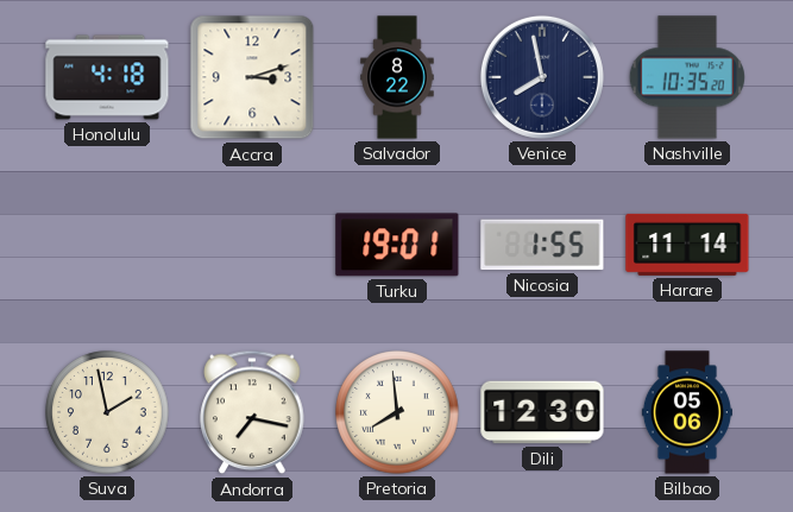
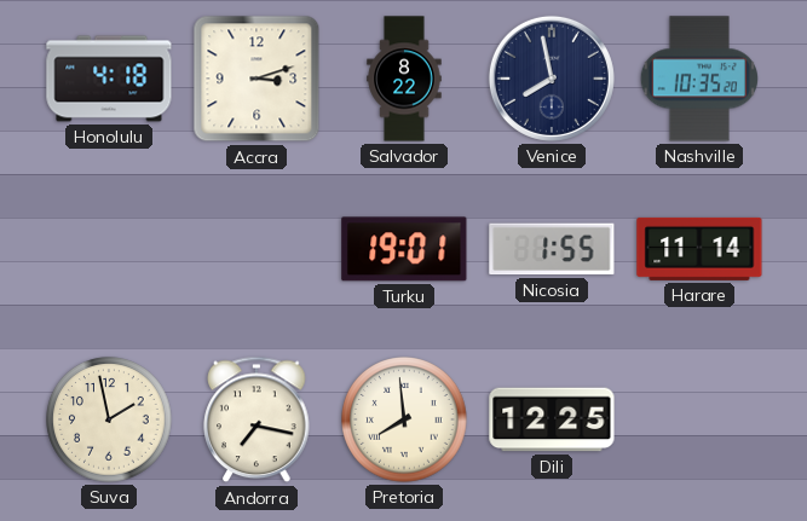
Dili: 12:30 -> 12:25 (552, 419)
Bilbao: 05:06 -> none (686, 412)
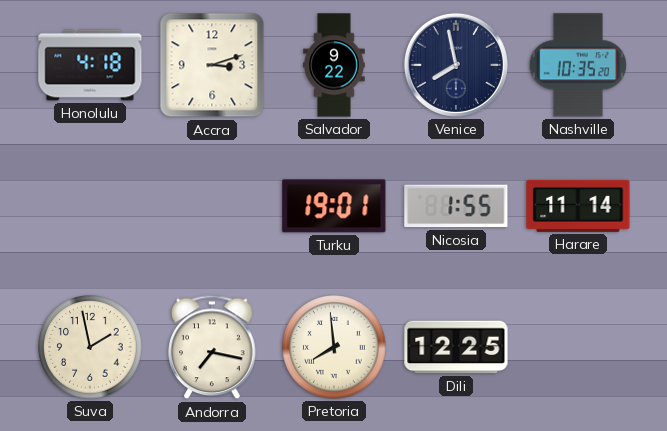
Salvador: 8:22 -> 9:22 (334, 65)
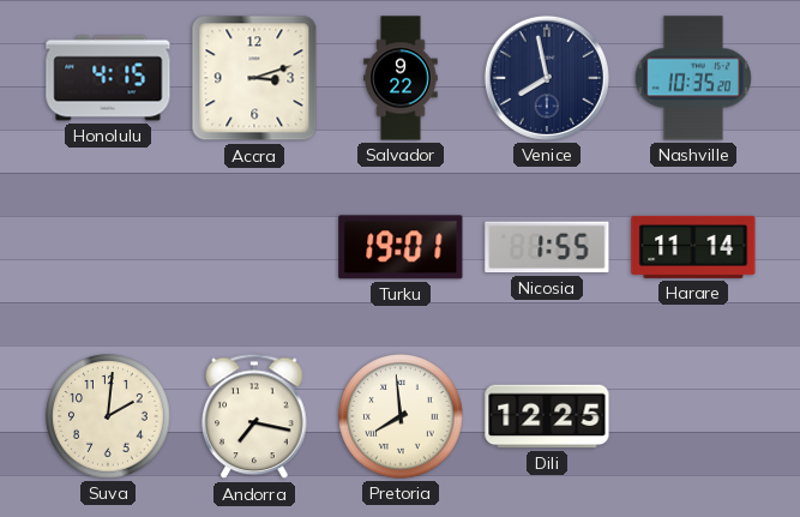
Honolulu: 4:18 -> 4:15 (108, 78)
Suva: 1:58 -> 2:01 (108, 416)
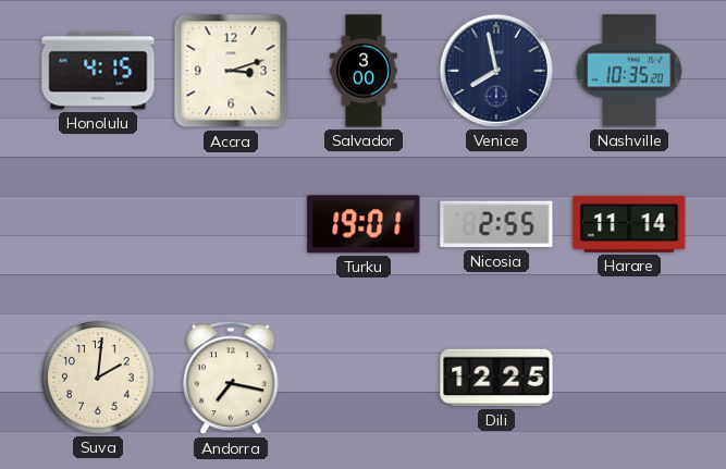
Salvador: 9:22 -> 3:00 (364, 71)
Nicosia: 1:55 -> 2:55 (496, 224)
Pretoria: 7:59 -> none (401, 416)
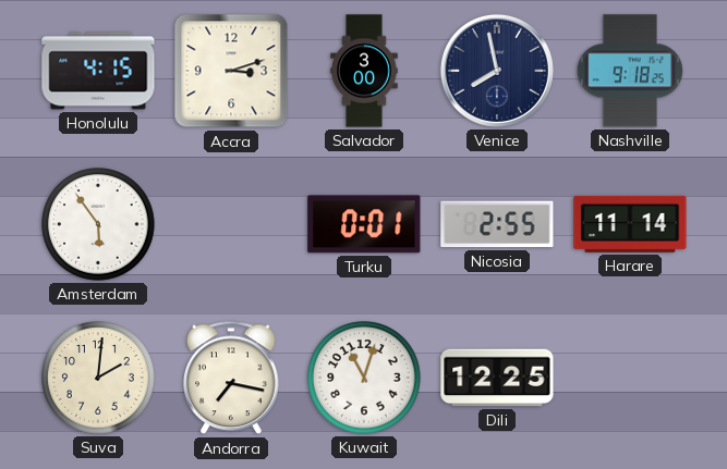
Nashville: 10:35 -> 9:18 (630, 71)
Amsterdam: none -> 5:54 (98, 224)
Turku: 19:01 -> 0:01 (364, 224)
Kuwait: none -> 11:03 (364, 378)
